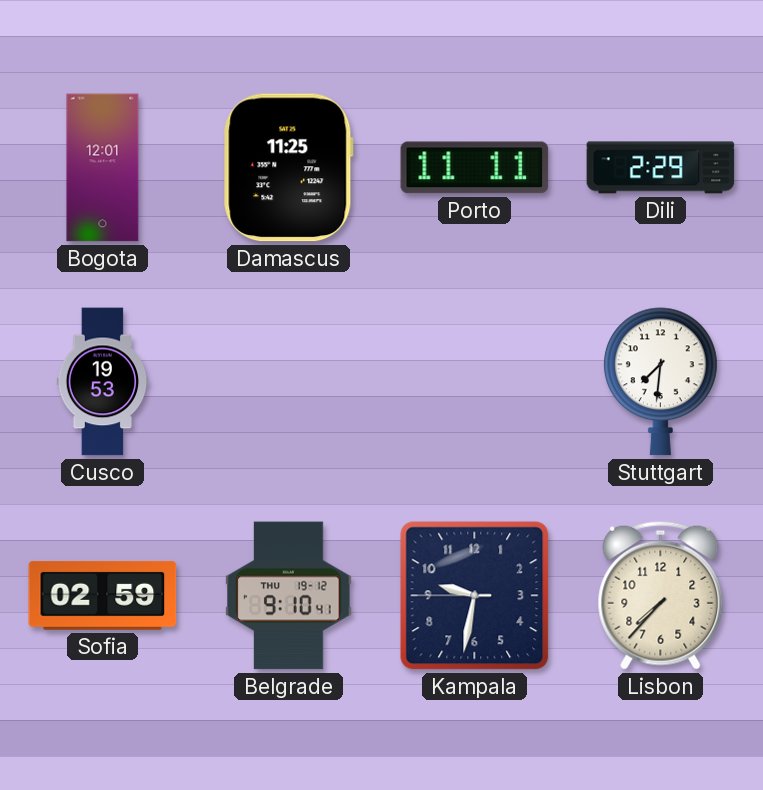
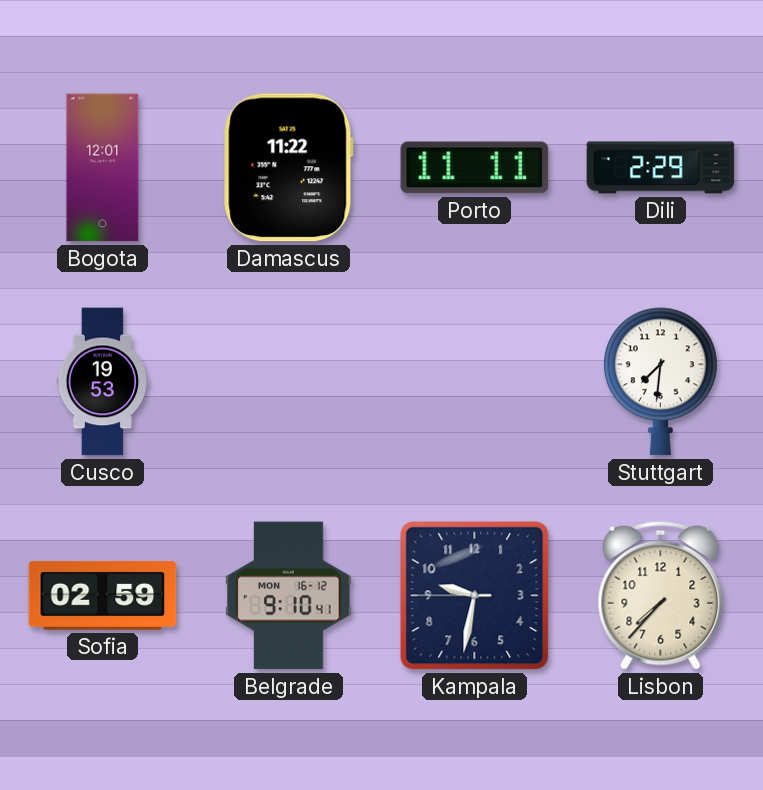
Damascus: 11:25 -> 11:22 (288, 168)
Belgrade date: THU 19-12 -> MON 16-12 (289, 596)
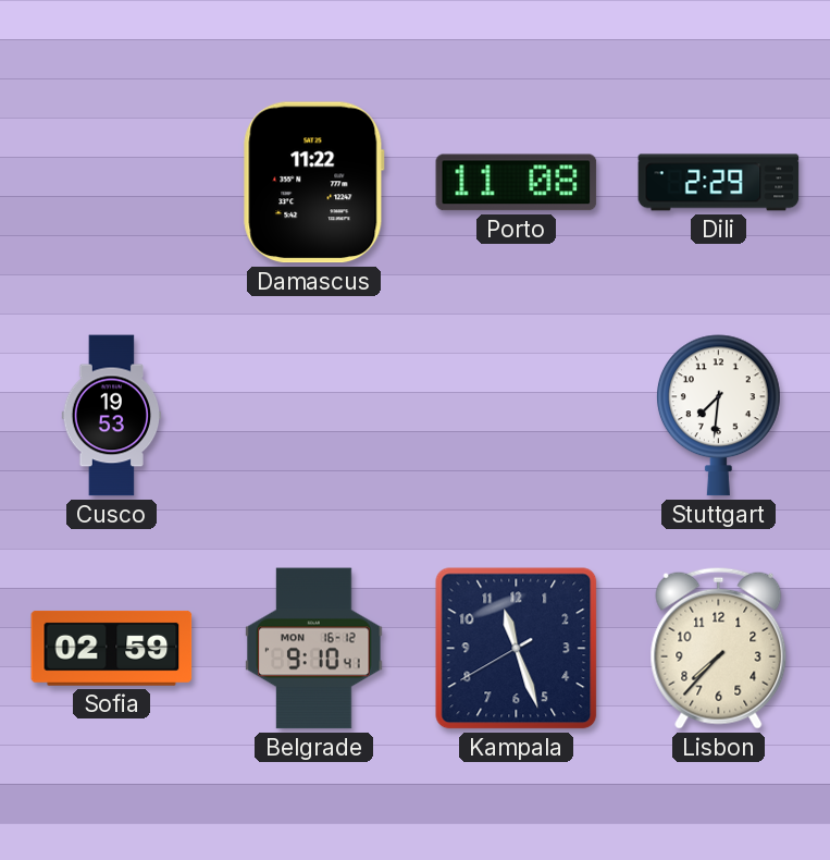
Bogota: 12:01 -> none (103, 168)
Porto: 11:11 -> 11:08 (517, 183)
Kampala: 9:31 -> 11:26 (517, 649)
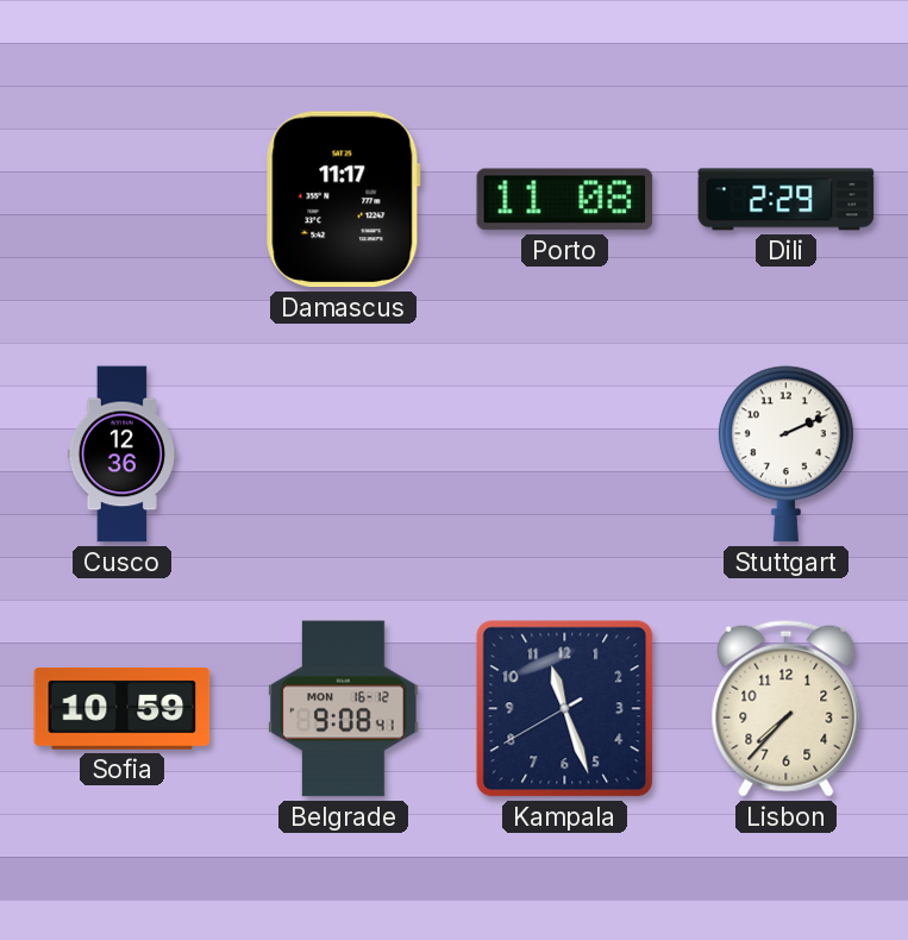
Damascus: 11:22 -> 11:17 (343, 200)
Cusco: 19:53 -> 12:36 (123, 455)
Stuttgart: 7:31 -> 2:11 (785, 455)
Sofia: 02:59 -> 10:59 (123, 708)
Belgrade: 9:10 -> 9:08 (344, 709)
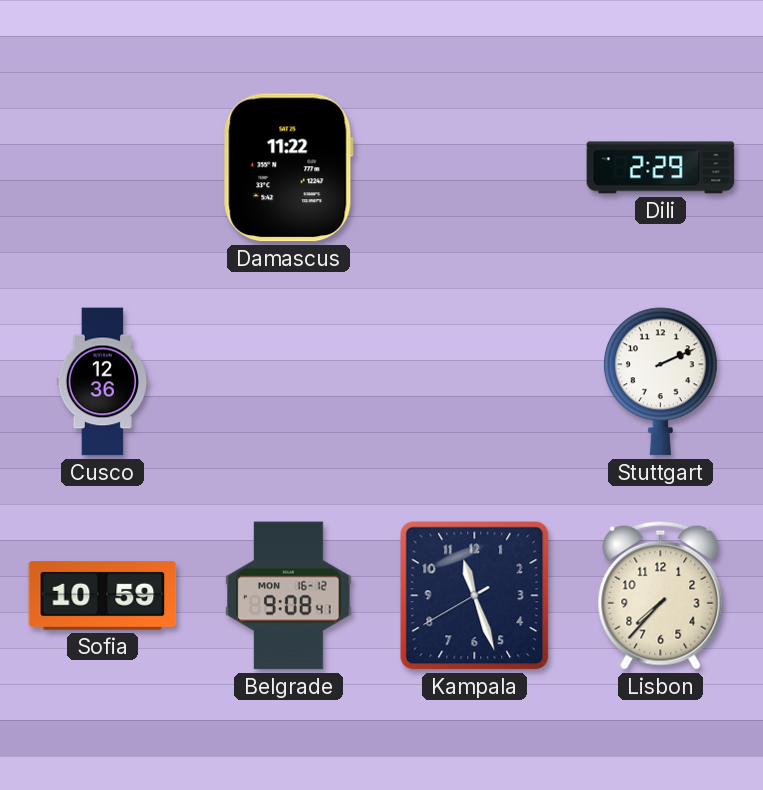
Damascus: 11:17 -> 11:22 (288, 168)
Porto: 11:08 -> none (565, 200)
